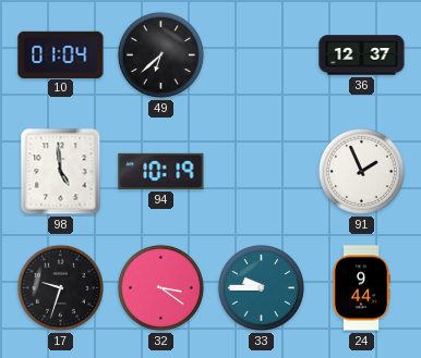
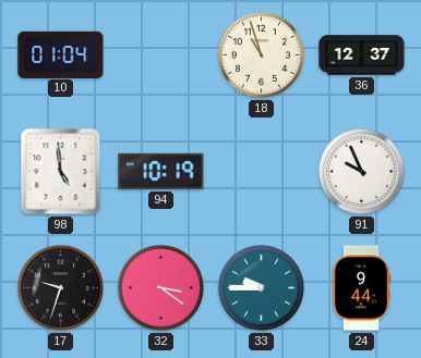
49: 6:38 -> none (160, 54)
18: none -> 10:57 (261, 54)
91: 1:56 -> 9:56 (361, 171)
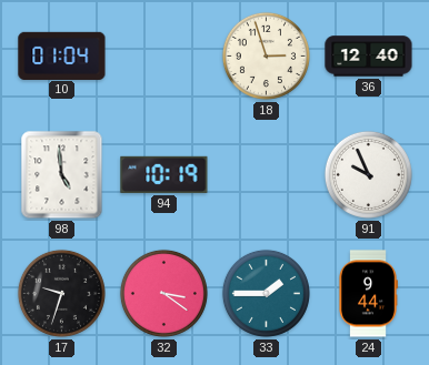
18: 10:57 -> 2:57 (266, 55)
36: 12:37 -> 12:40 (369, 57)
33: 9:45 -> 1:45 (266, 293)
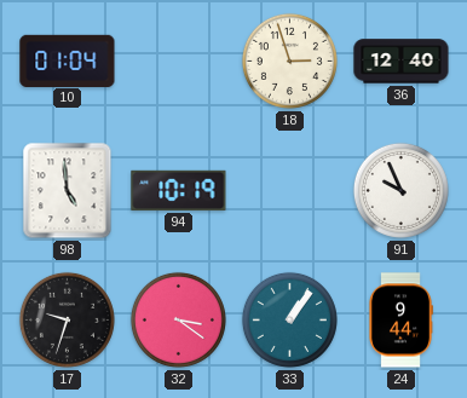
33: 1:45 -> 1:06 (289, 319)
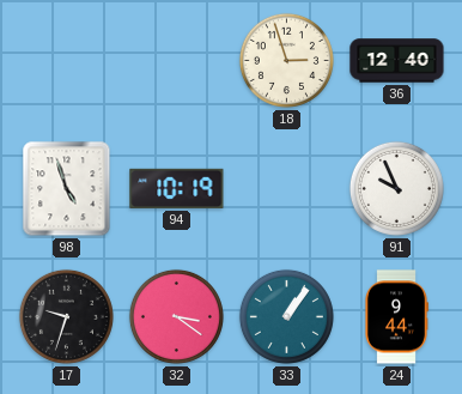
10: 01:04 -> none (68, 60)
98: 4:59 -> 4:57 (67, 189)
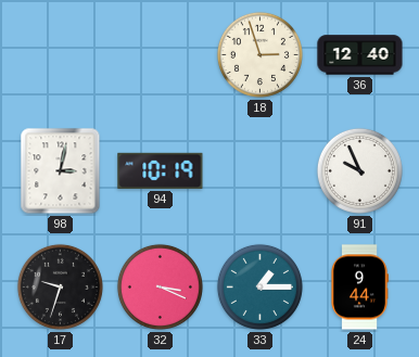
98: 4:57 -> 3:02 (61, 171)
32: 3:21 -> 3:19 (160, 286)
33: 1:06 -> 1:15 (259, 286)
